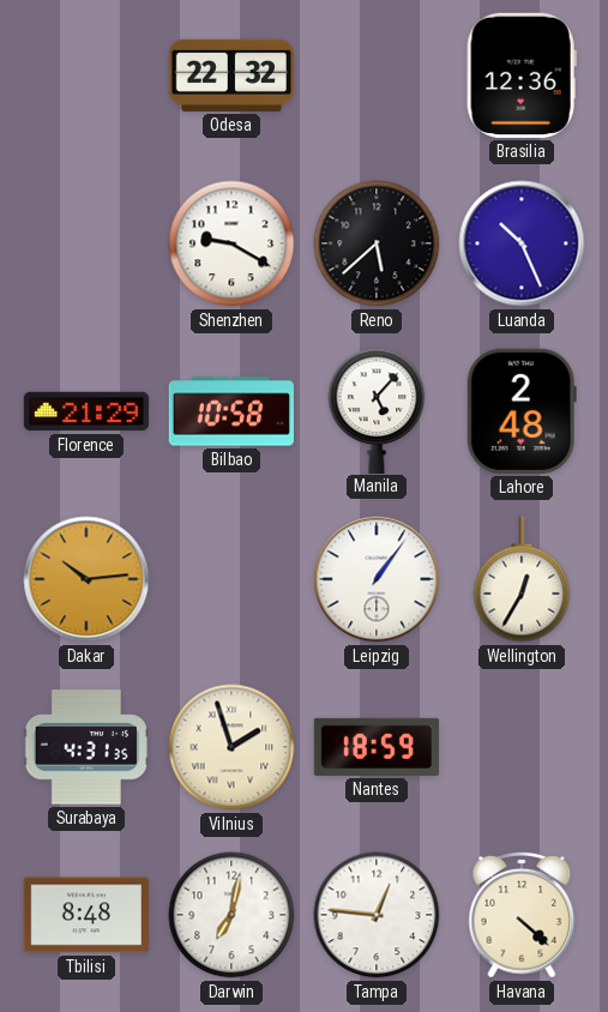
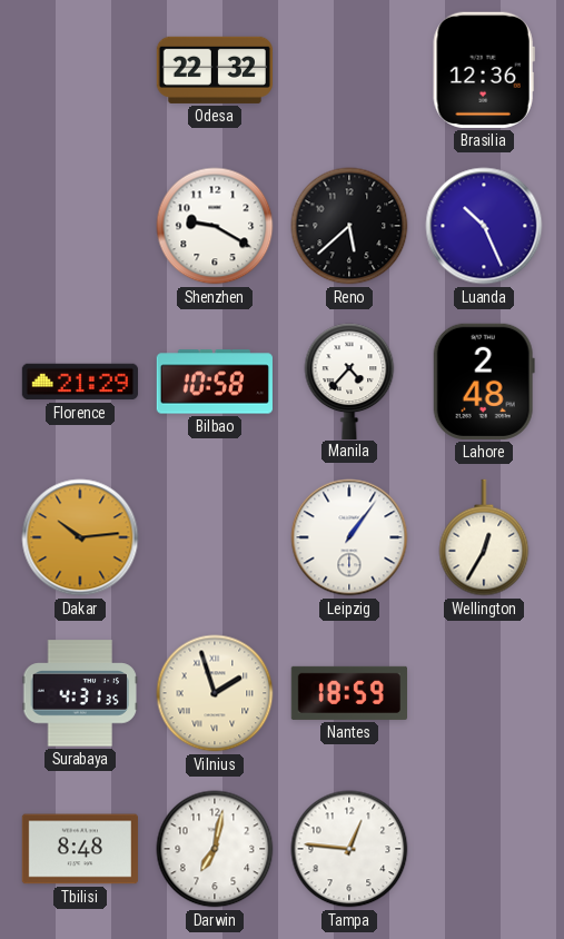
Manila: 5:07 -> 4:37 (349, 380)
Havana: 4:22 -> none (522, 915)
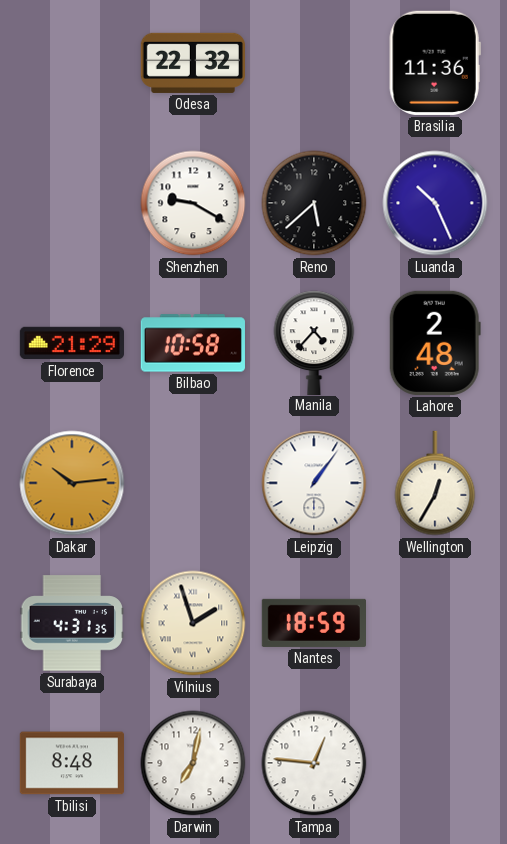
Brasilia: 12:36 -> 11:36 (435, 63)
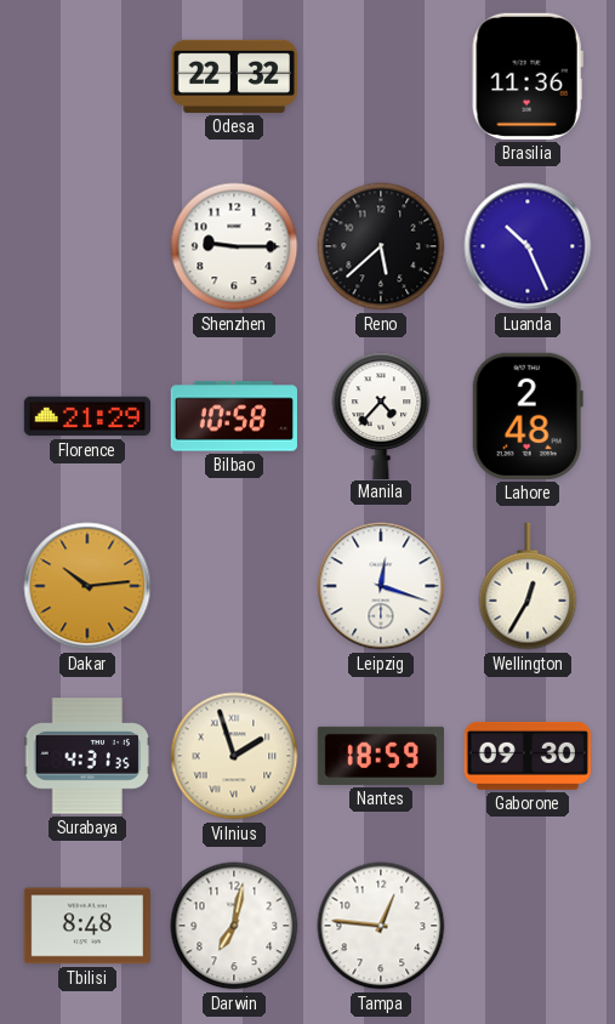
Shenzhen: 9:20 -> 9:15 (234, 246)
Leipzig: 1:06 -> 12:18 (381, 586)
Gaborone: none -> 09:30 (528, 756)
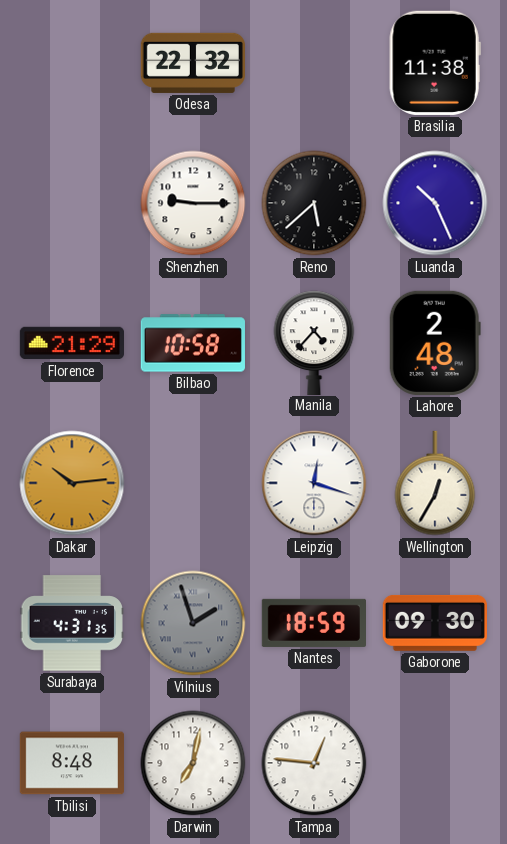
Brasilia: 11:36 -> 11:38 (435, 63)
Vilnius dial: cream -> grey (193, 623)
